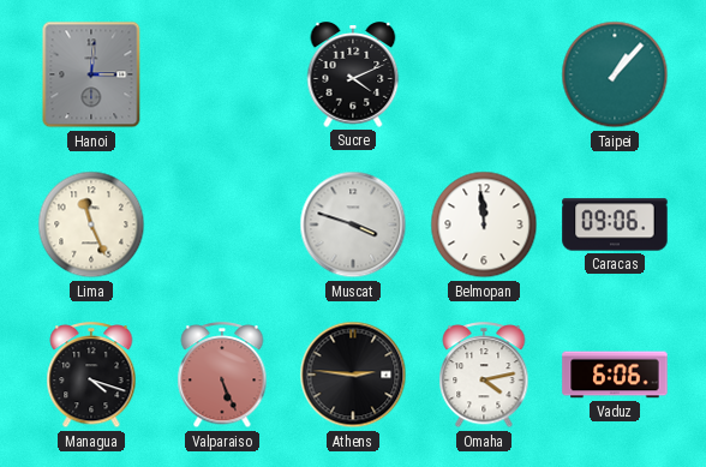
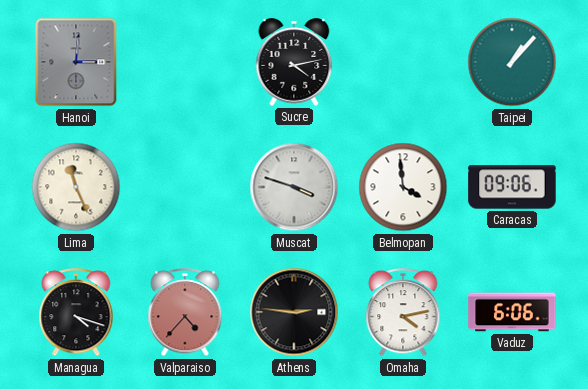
Sucre: 4:11 -> 4:13 (294, 62)
Belmopan: 11:59 -> 3:59 (403, 187)
Valparaiso: 5:26 -> 4:37 (185, 313)
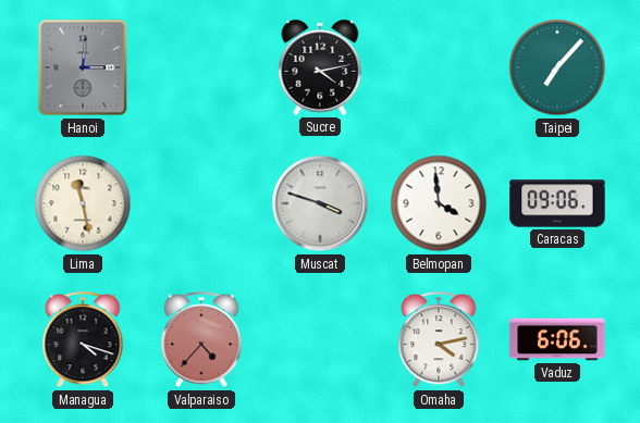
Taipei: 1:07 -> 7:07 (557, 67)
Lima: 11:26 -> 11:28 (83, 203)
Athens: 2:46 -> none (294, 312)
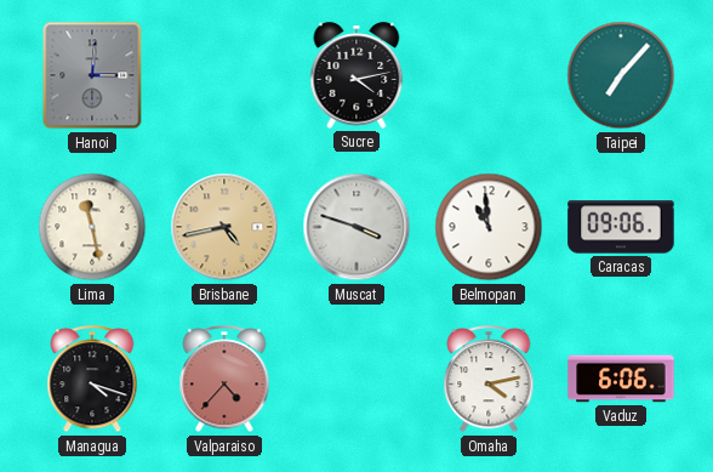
Brisbane: none -> 4:43 (224, 227)
Belmopan: 3:59 -> 10:59 (489, 227)
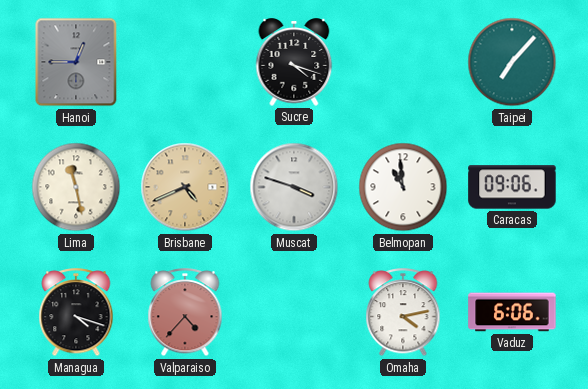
Hanoi: 3:01 -> 12:45 (76, 62)
Sucre: 4:13 -> 4:18 (294, 62)
Brisbane: 4:43 -> 4:41 (185, 187)
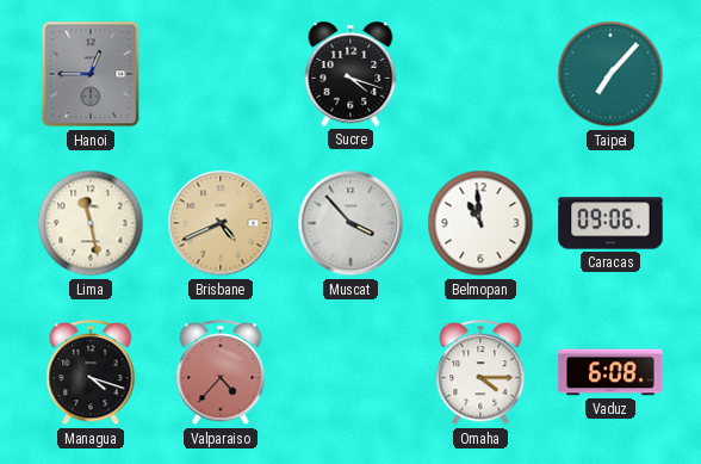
Muscat: 3:48 -> 3:53 (350, 223)
Omaha: 4:13 -> 4:15 (480, 373)
Vaduz: 6:06 -> 6:08 (610, 372)
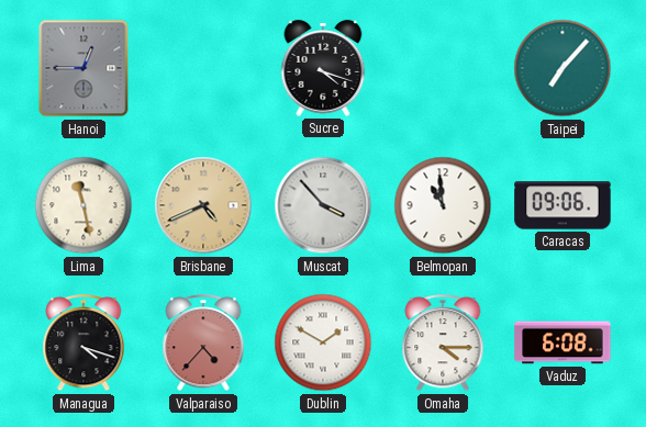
Dublin: none -> 1:50 (323, 342)
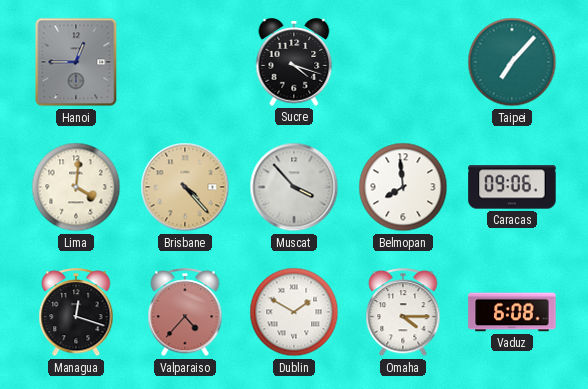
Lima: 11:28 -> 4:01 (76, 187)
Brisbane: 4:41 -> 4:23 (185, 187)
Belmopan: 10:59 -> 7:59 (403, 187)
Managua: 4:18 -> 12:18 (76, 313)
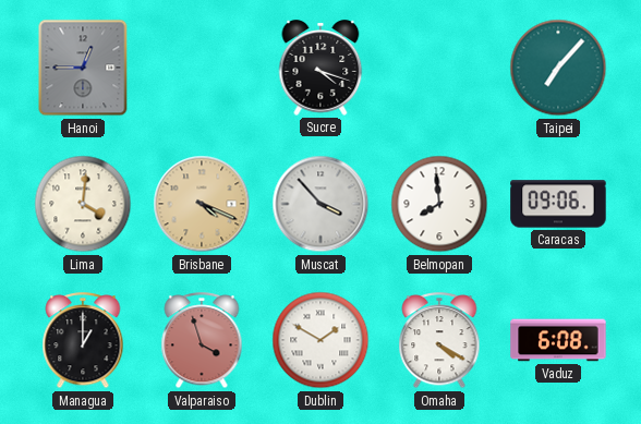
Brisbane: 4:23 -> 4:19 (202, 204)
Managua: 12:18 -> 1:00 (83, 341)
Valparaiso: 4:37 -> 3:57 (202, 341)
Omaha: 4:15 -> 4:20 (439, 341)
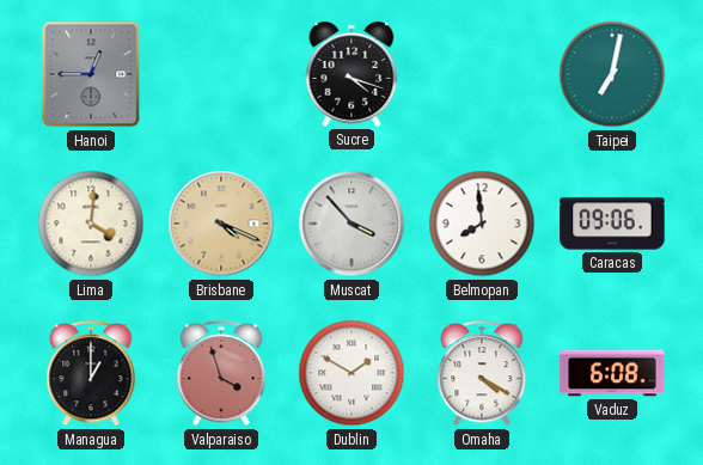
Taipei: 7:07 -> 7:02 (612, 74)
